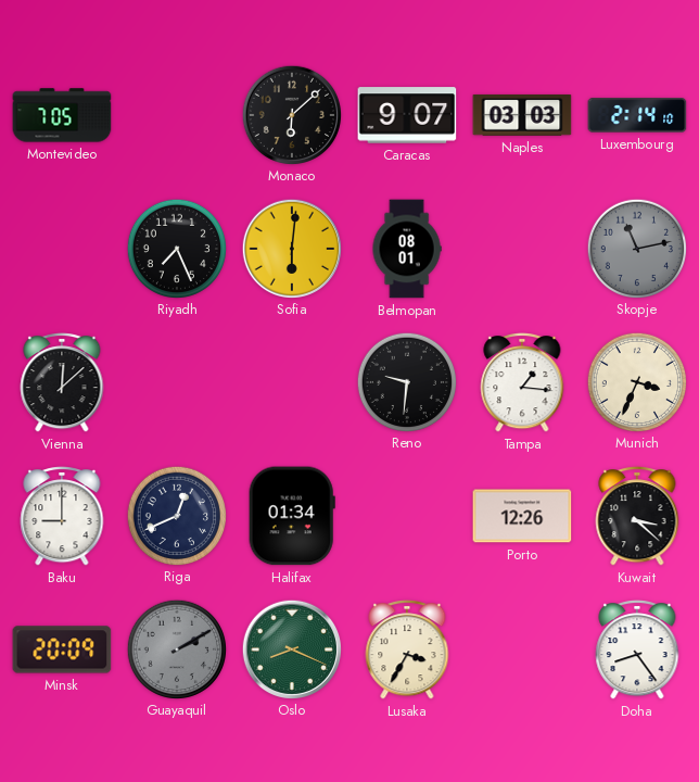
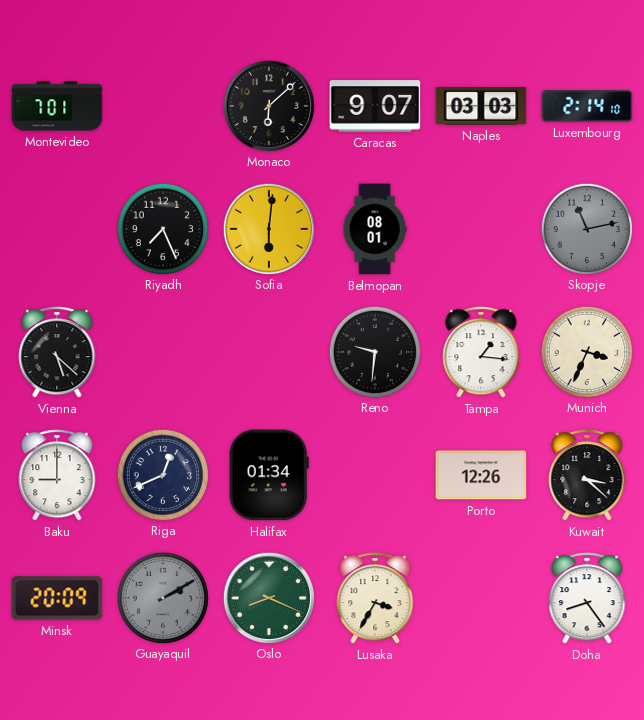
Montevideo: 7:05 -> 7:01 (57, 106)
Vienna: 12:08 -> 5:22 (57, 353)
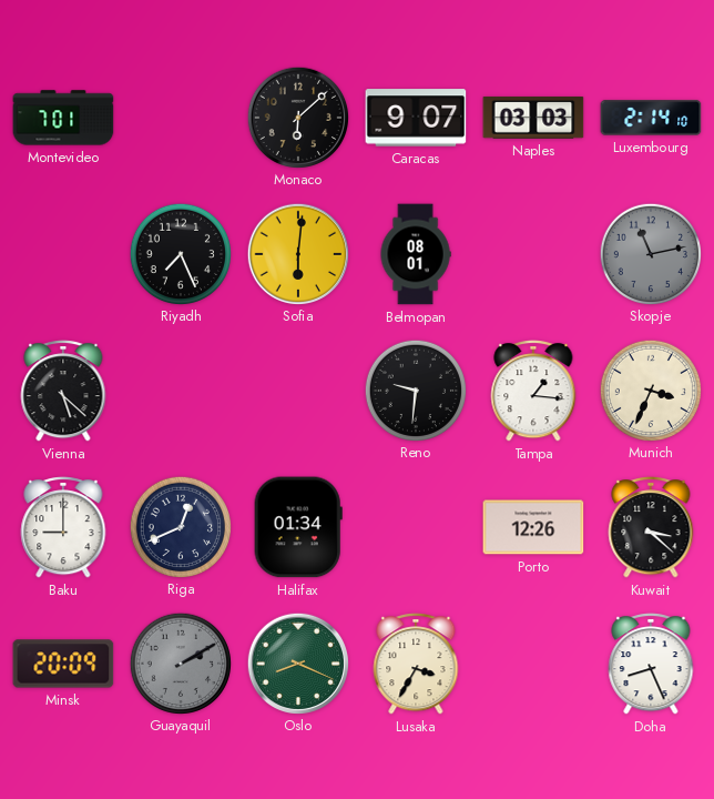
Doha: 8:24 -> 8:26 (651, 665)
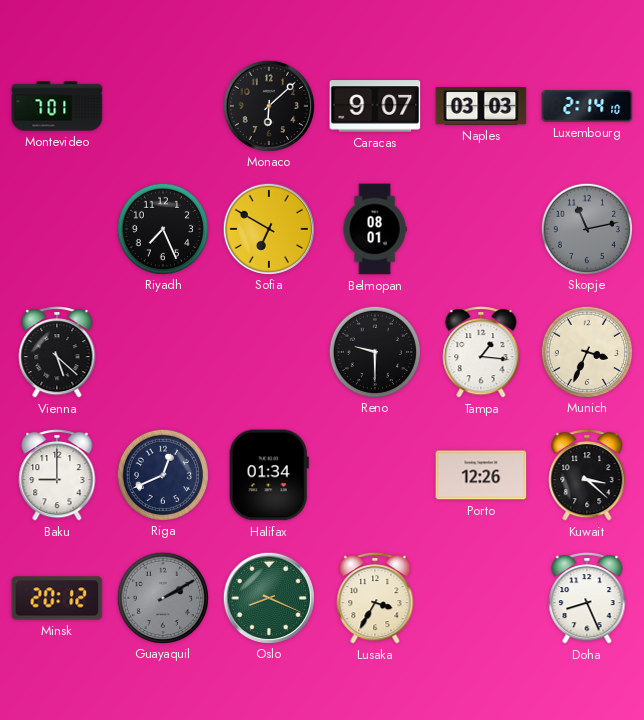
Sofia: 6:01 -> 6:50 (268, 228)
Reno: 9:31 -> 9:30 (374, 351)
Minsk: 20:09 -> 20:12 (57, 598)
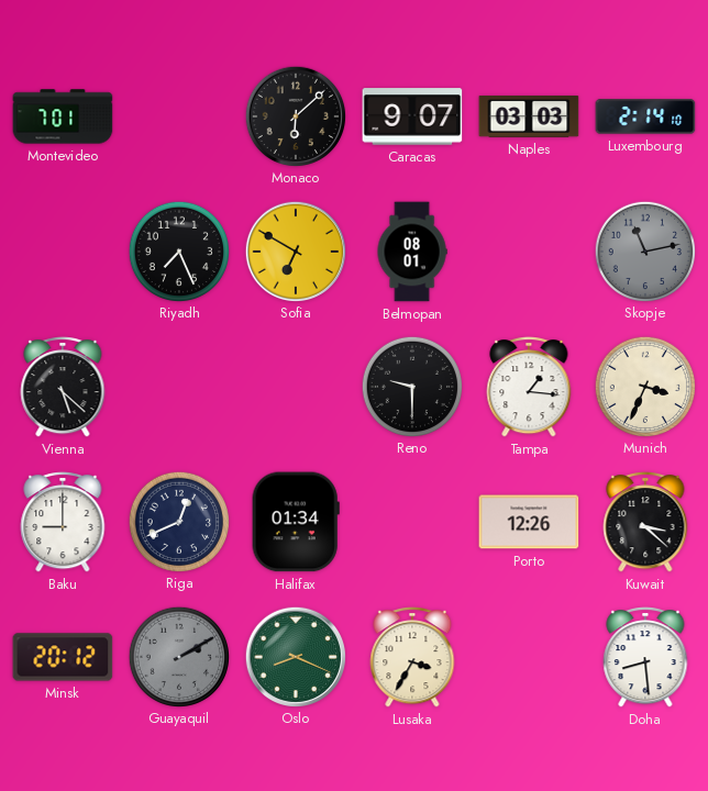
Doha: 8:26 -> 8:29 (645, 658)
